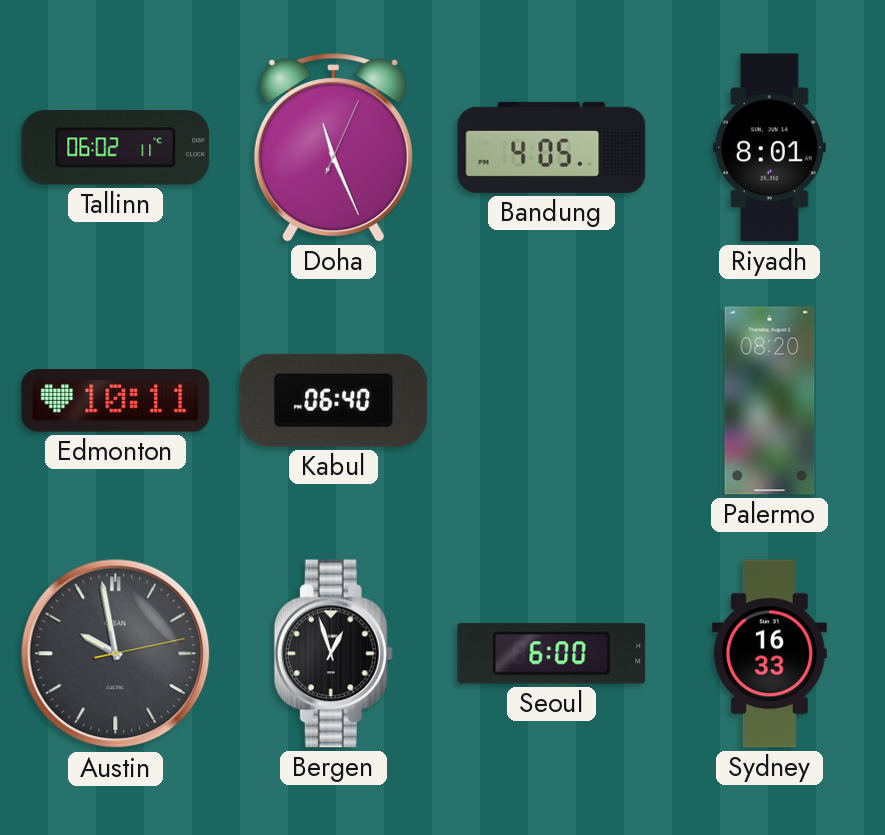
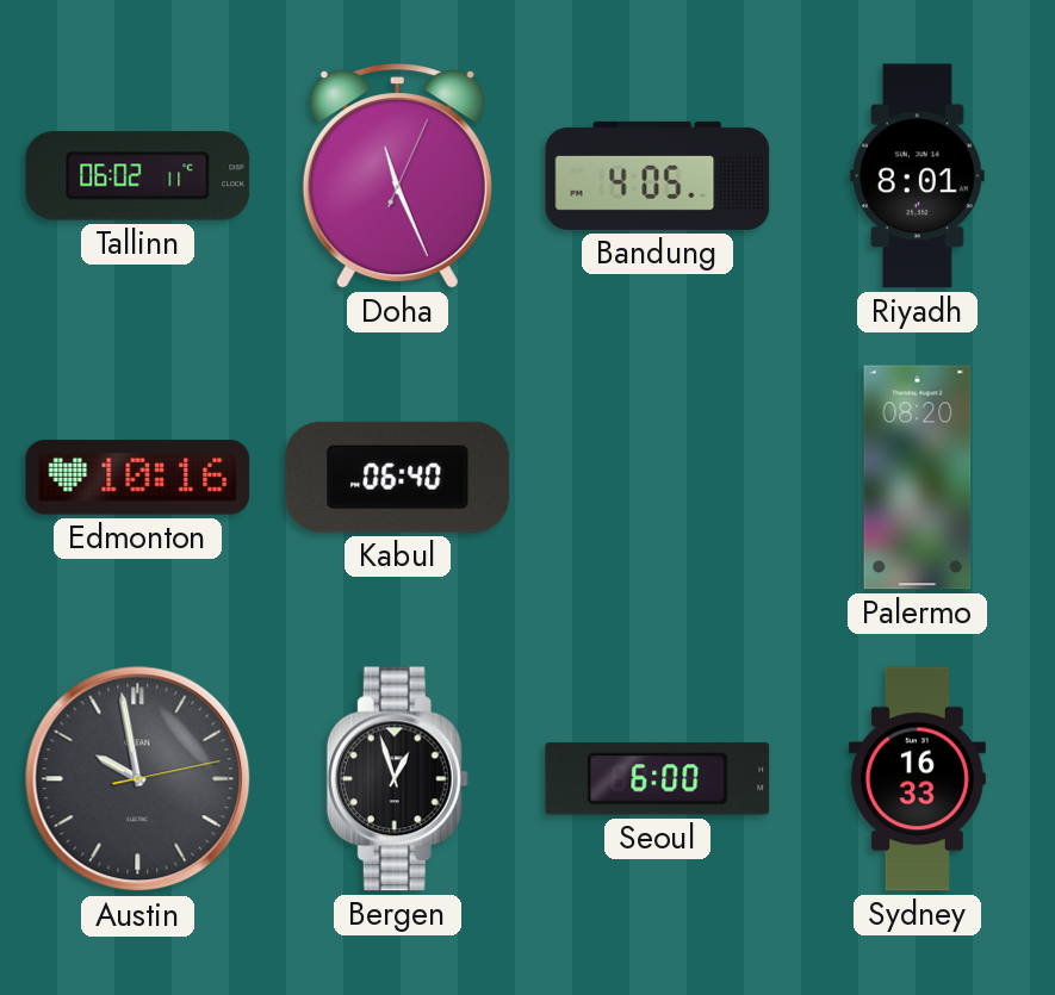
Edmonton: 10:11 -> 10:16 (138, 478)
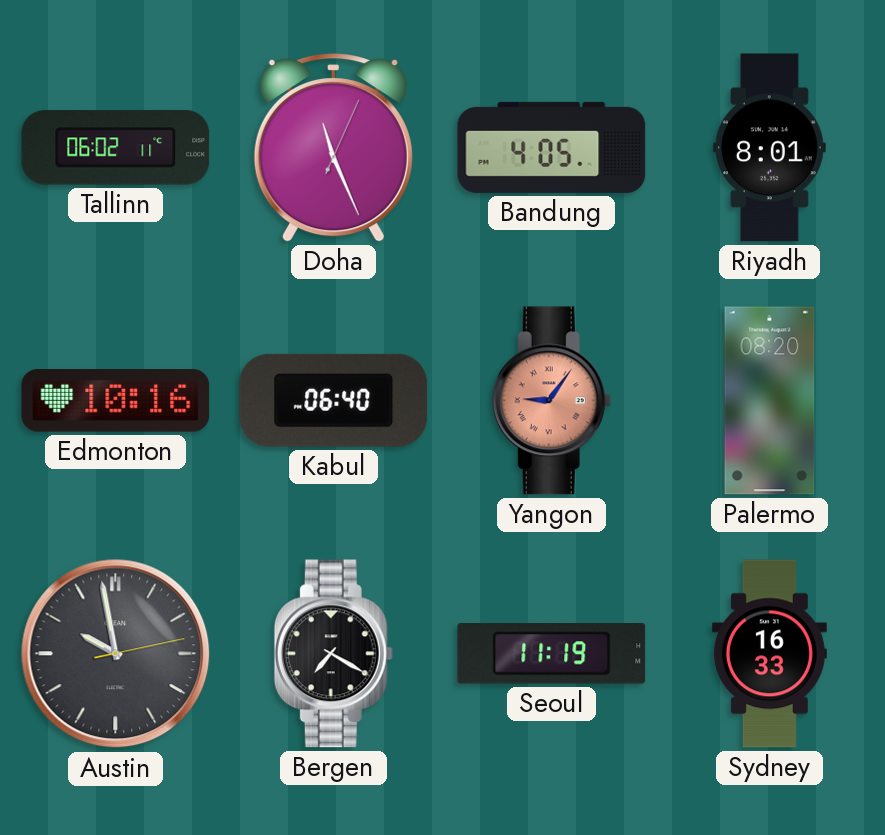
Yangon: none -> 9:06 (551, 401)
Bergen: 12:57 -> 7:20 (333, 654)
Seoul: 6:00 -> 11:19 (552, 654)
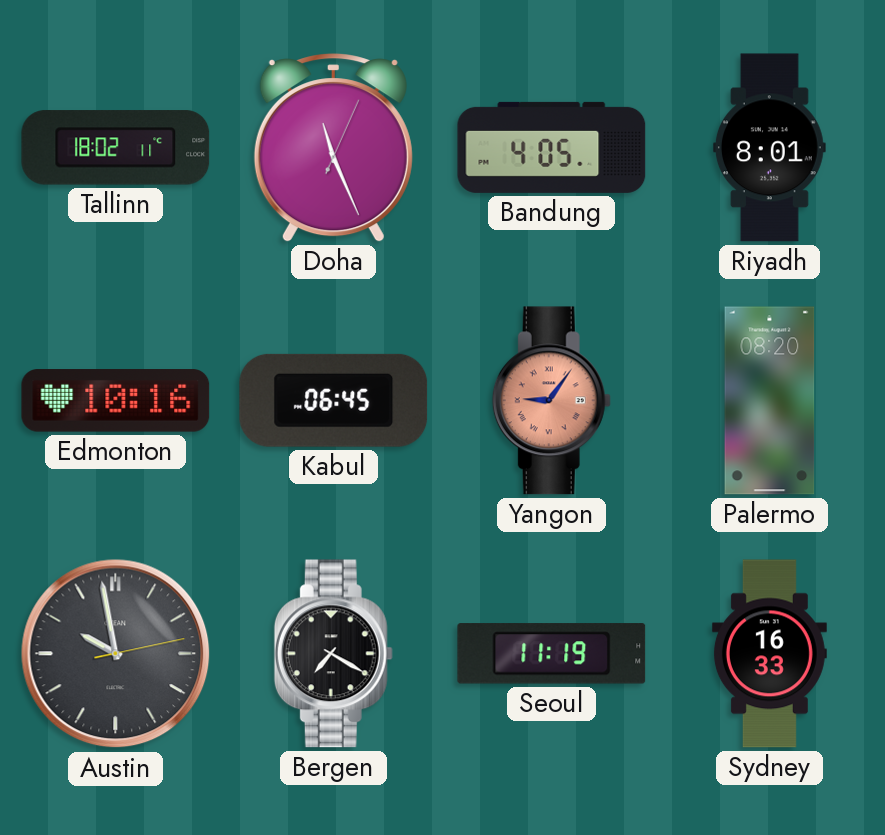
Tallinn: 06:02 -> 18:02 (116, 148)
Kabul: 06:40 -> 06:45 (334, 400)
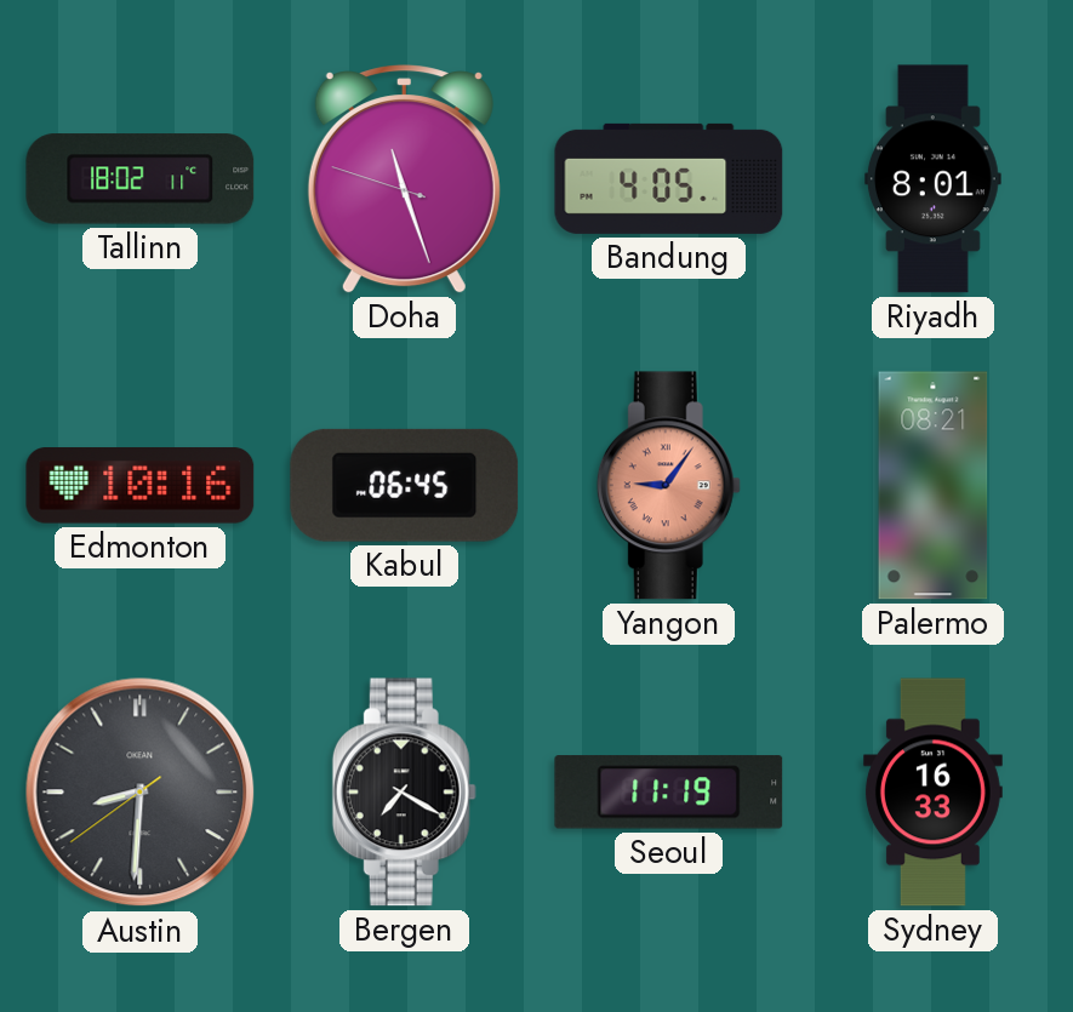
Doha: 11:26:04 -> 11:26:48 (404, 179)
Palermo: 08:20 -> 08:21 (934, 486)
Austin: 9:58 -> 8:30 (141, 793)
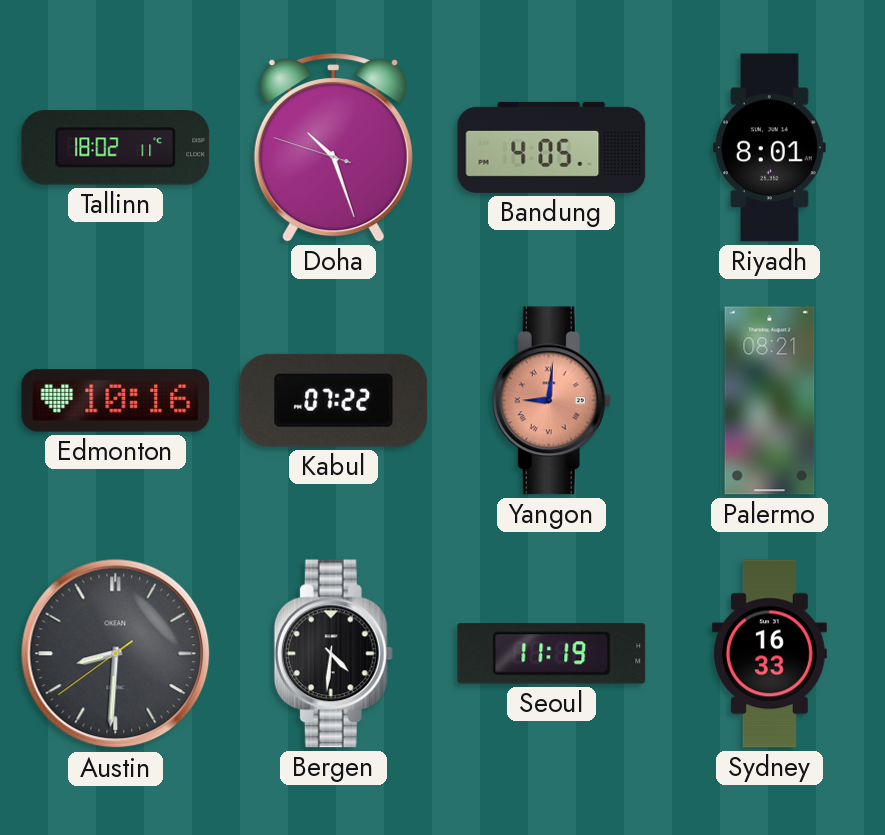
Doha: 11:26 -> 10:26 (333, 148)
Kabul: 06:45 -> 07:22 (334, 400)
Yangon: 9:06 -> 9:01 (551, 401)
Bergen: 7:20 -> 4:31 (333, 654)
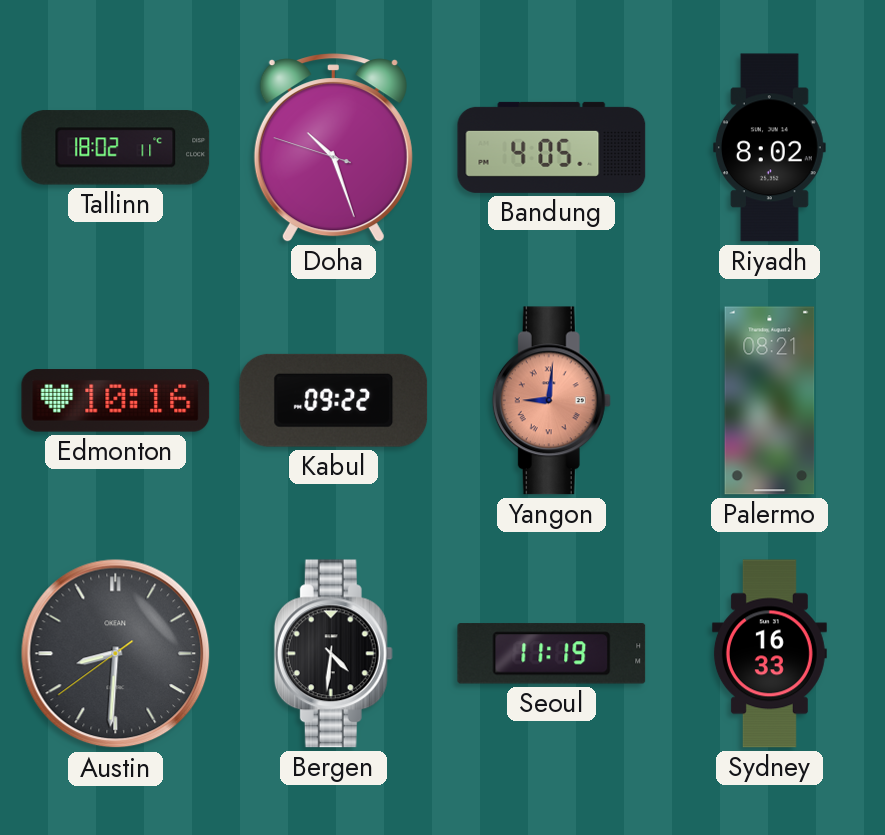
Riyadh: 8:01 -> 8:02 (769, 148)
Kabul: 07:22 -> 09:22 (334, 400)
